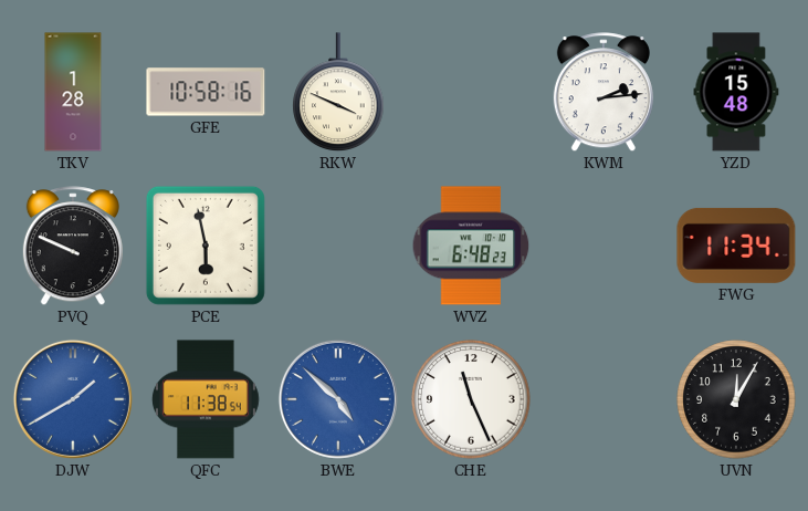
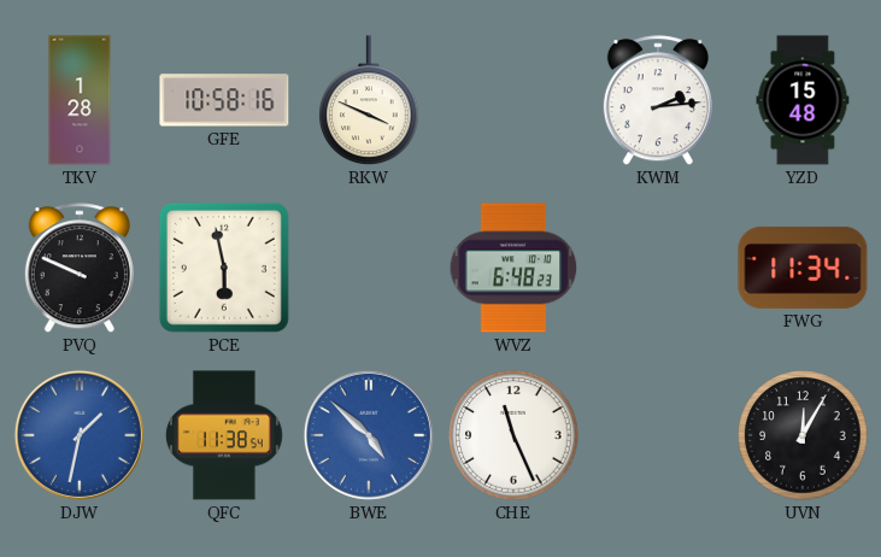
DJW: 1:40 -> 1:32 (80, 435)
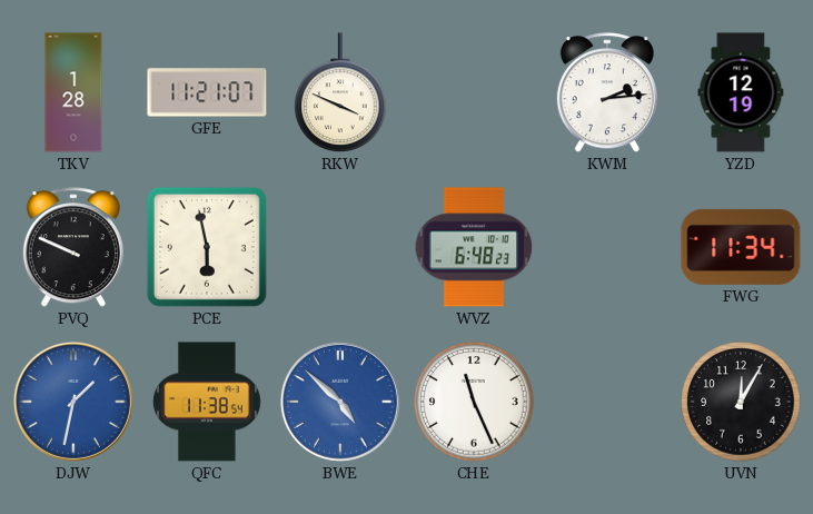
GFE: 10:58 -> 11:21 (207, 92)
YZD: 15:48 -> 12:19 (741, 92)
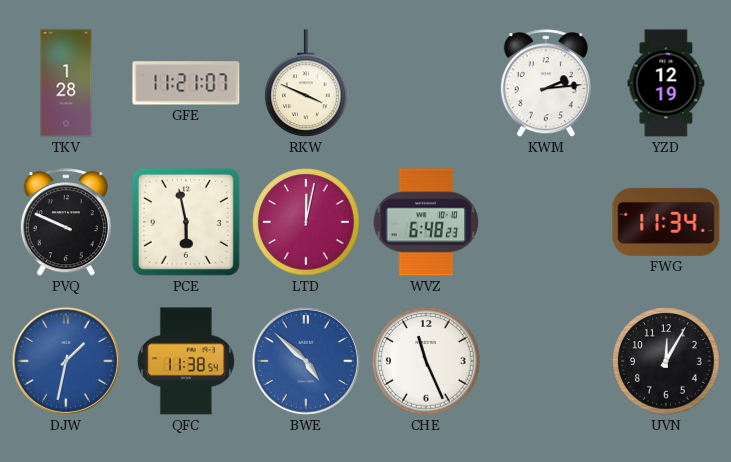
LTD: none -> 12:02 (306, 222)
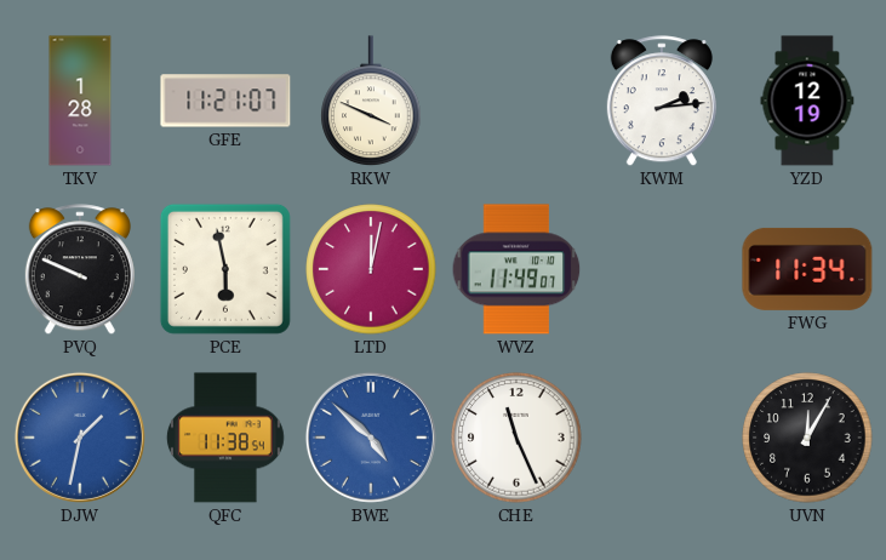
WVZ: 6:48 -> 11:49 (516, 269)
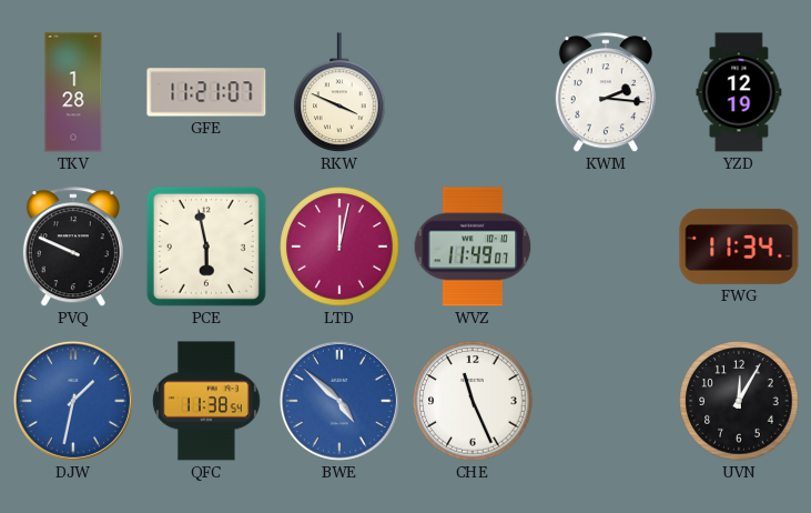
KWM: 2:14 -> 2:16 (606, 93)
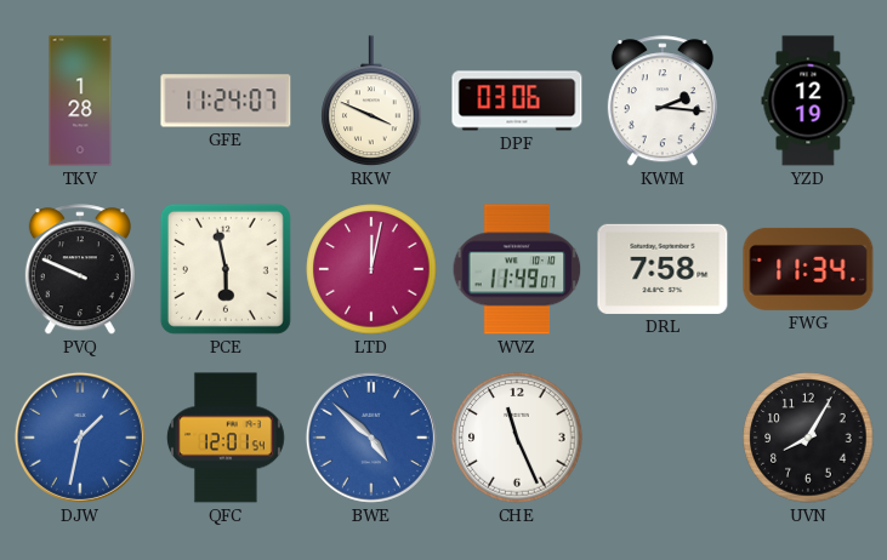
GFE: 11:21 -> 11:24 (226, 101)
DPF: none -> 03:06 (517, 101)
DRL: none -> 7:58 (663, 269)
QFC: 11:38 -> 12:01 (226, 438)
UVN: 12:05 -> 8:05 (808, 438)
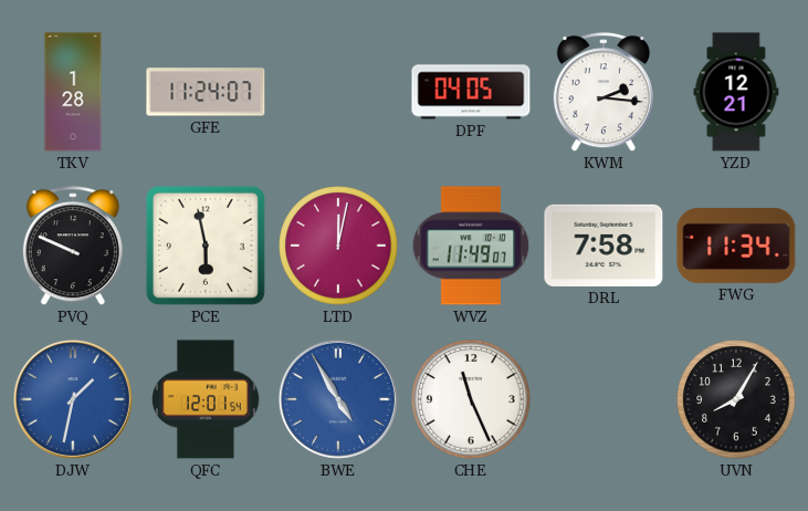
RKW: 3:49 -> none (371, 102)
DPF: 03:06 -> 04:05 (471, 92)
YZD: 12:19 -> 12:21 (736, 92)
BWE: 4:52 -> 4:55 (338, 399)
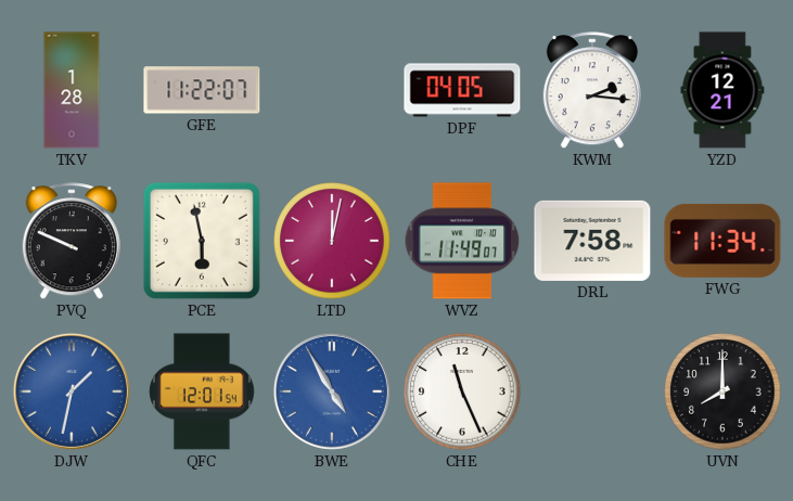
GFE: 11:24 -> 11:22 (202, 90)
UVN: 8:05 -> 8:00 (722, 391)
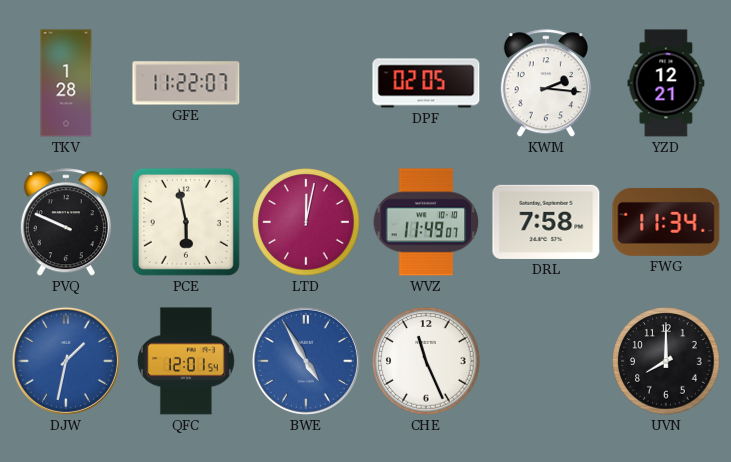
DPF: 04:05 -> 02:05 (426, 83)
